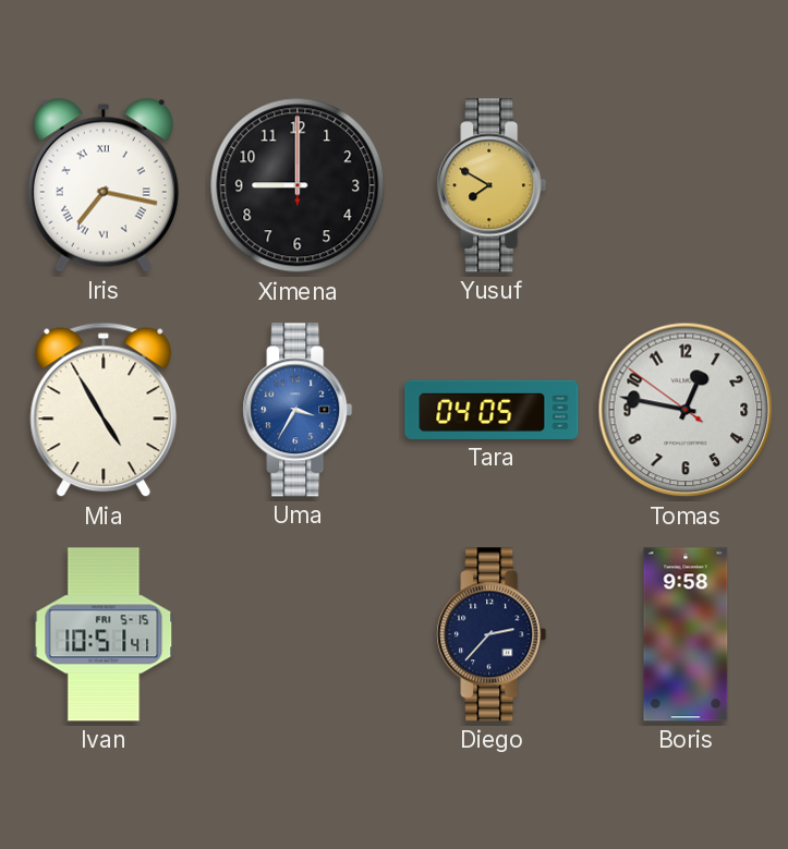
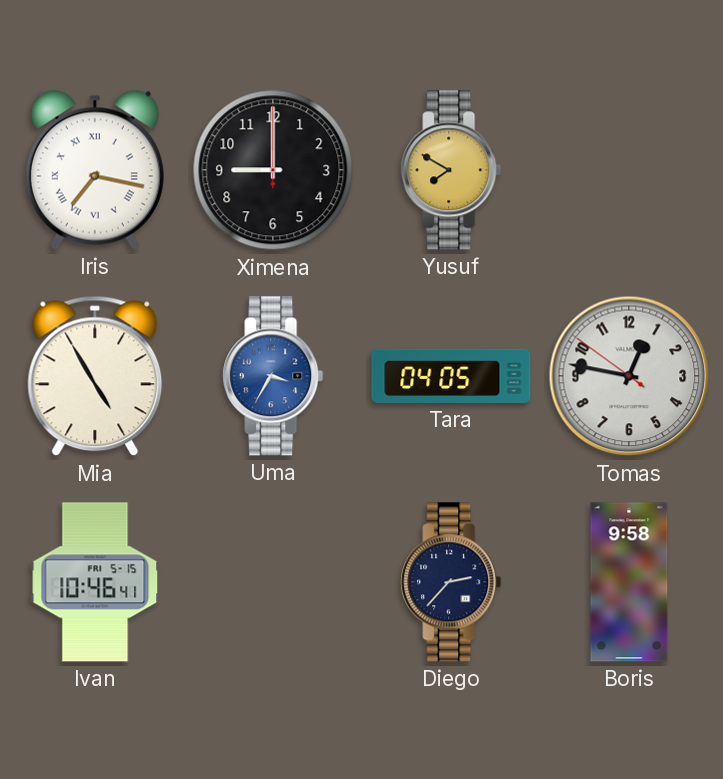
Ivan: 10:51 -> 10:46 (95, 582)
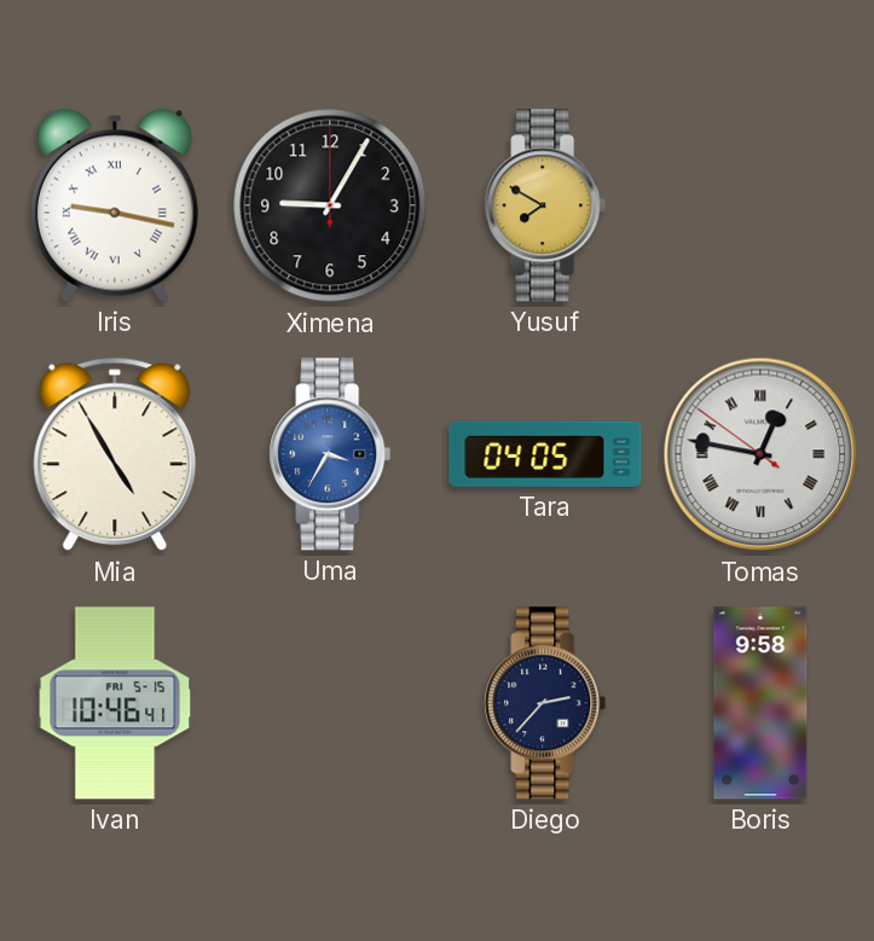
Iris: 7:17 -> 9:17 (115, 205)
Ximena: 9:00 -> 9:05 (330, 205)
Tomas numerals: Arabic -> Roman (760, 454)
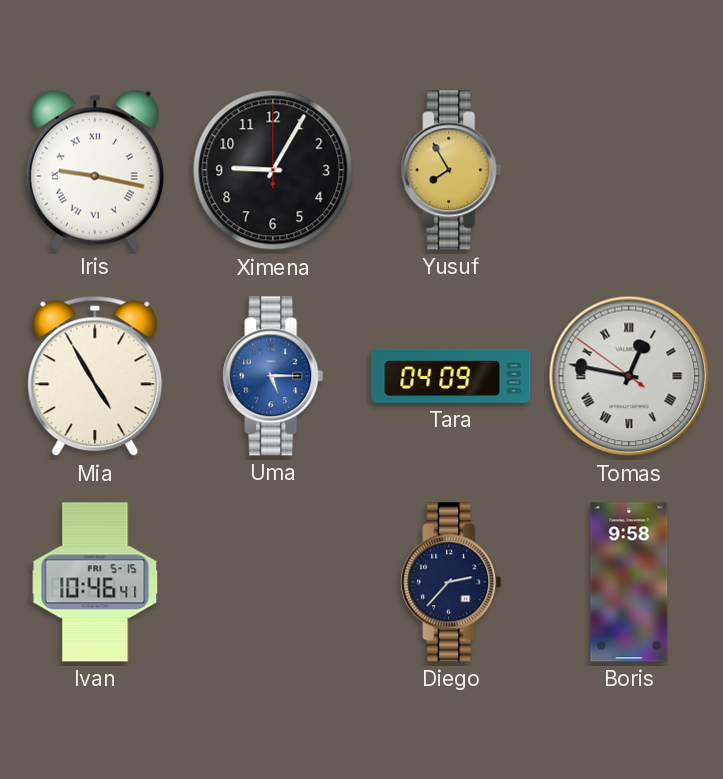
Yusuf: 7:50 -> 7:55 (451, 170)
Uma: 3:35 -> 5:15 (273, 376)
Tara: 04:05 -> 04:09 (451, 376)
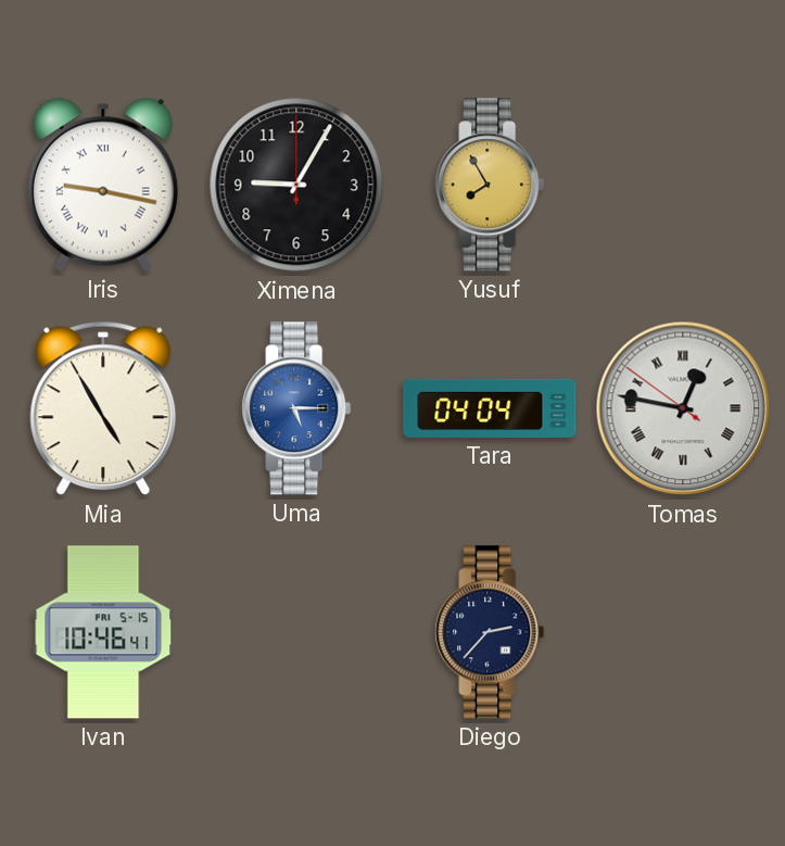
Tara: 04:09 -> 04:04 (490, 408)
Boris: 9:58 -> none (629, 582)
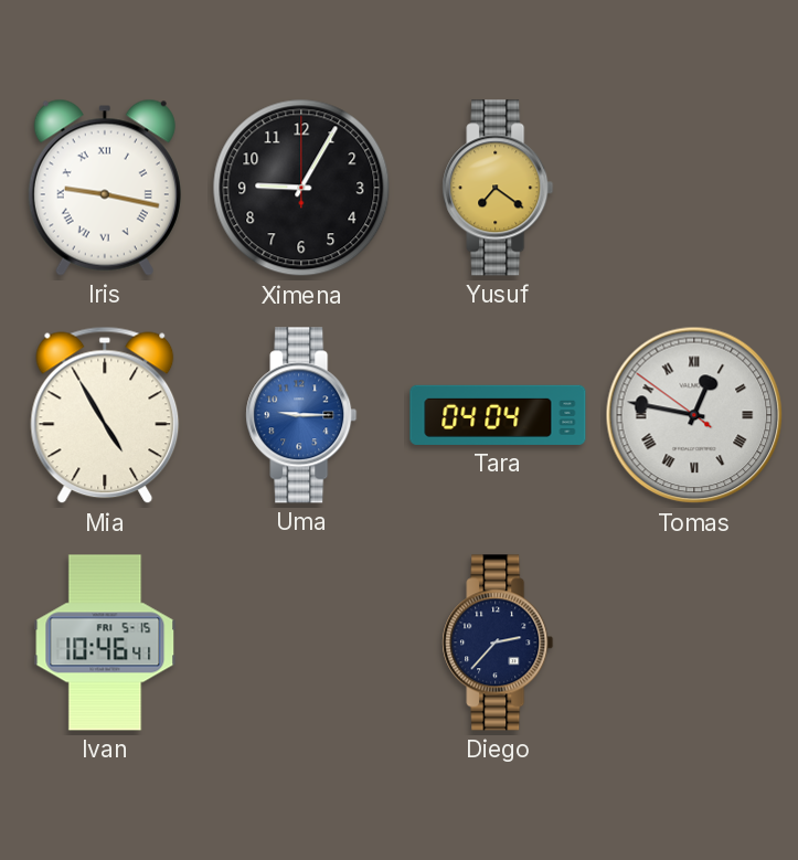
Yusuf: 7:55 -> 7:21 (498, 188)
Uma: 5:15 -> 9:15 (301, 415)
